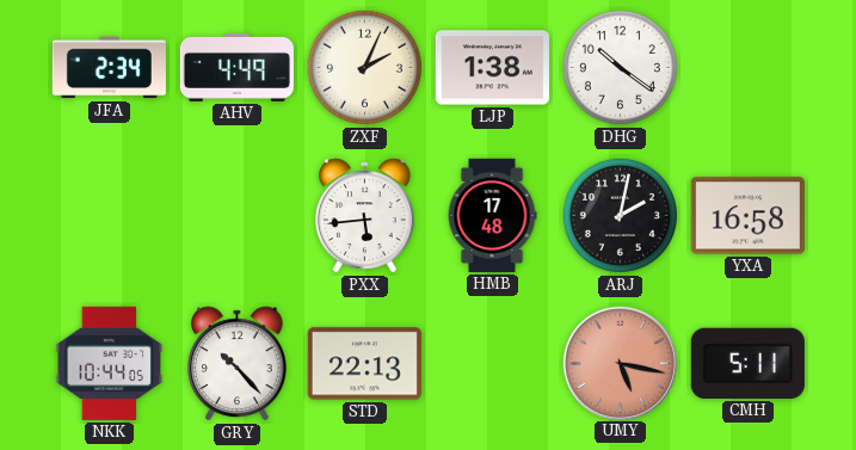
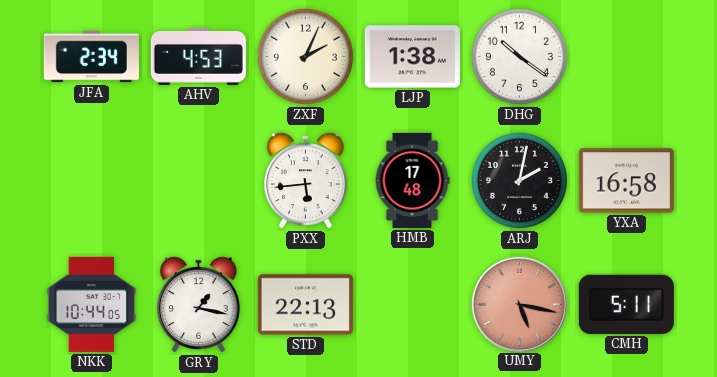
AHV: 4:49 -> 4:53 (198, 56)
GRY: 10:23 -> 1:17 (199, 305)
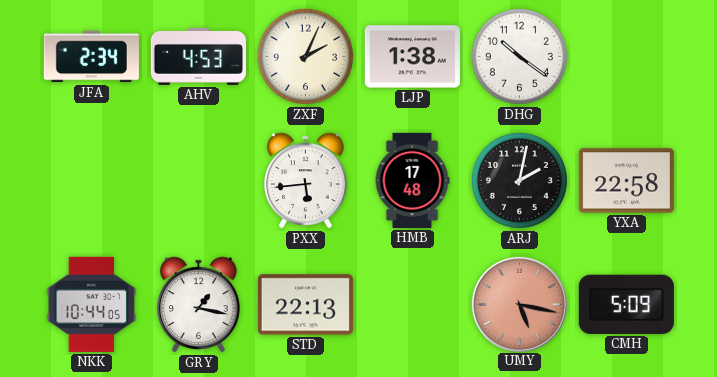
YXA: 16:58 -> 22:58 (626, 181)
CMH: 5:11 -> 5:09 (626, 304)
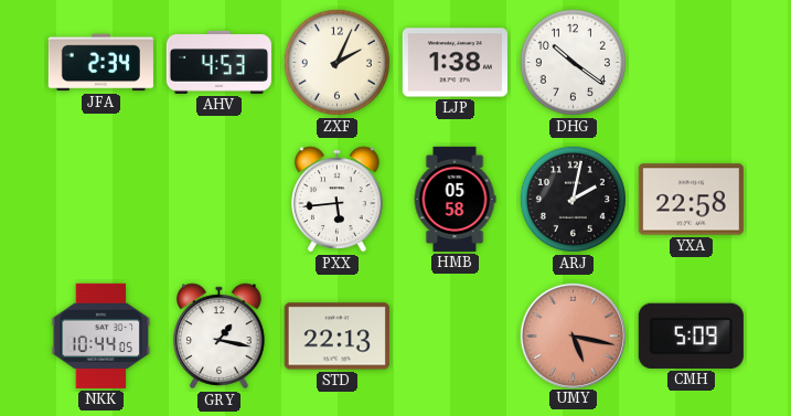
HMB: 17:48 -> 05:58 (455, 199)
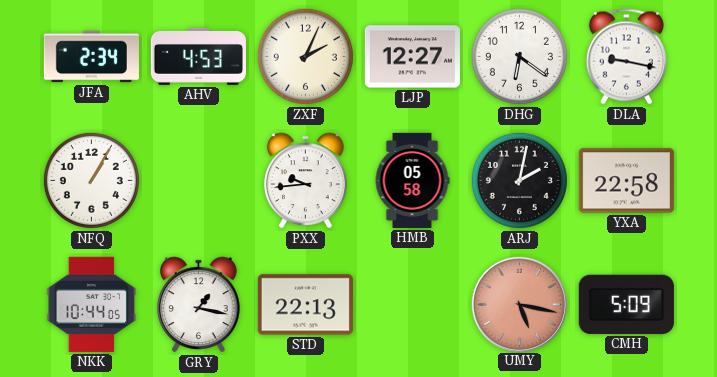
LJP: 1:38 -> 12:27 (412, 57)
DHG: 10:21 -> 6:21 (519, 56)
DLA: none -> 9:17 (626, 57)
NFQ: none -> 1:05 (91, 180)
PXX: 5:44 -> 9:44 (306, 181)
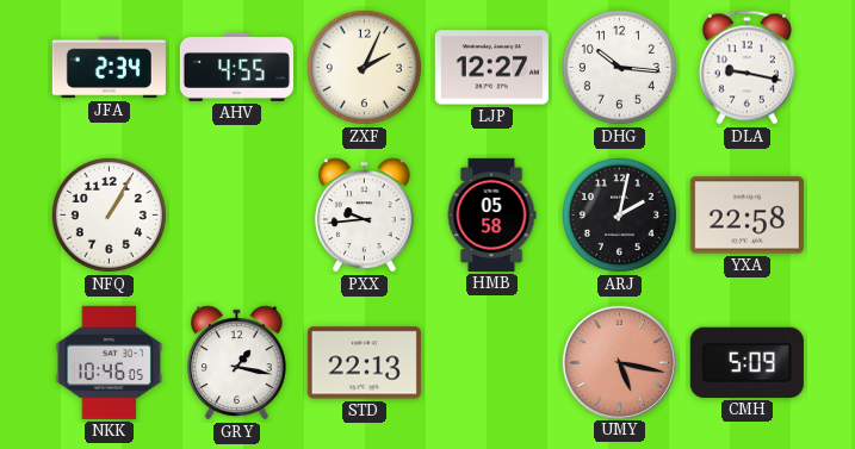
AHV: 4:53 -> 4:55 (236, 67)
DHG: 6:21 -> 10:16 (619, 67)
NKK: 10:44 -> 10:46 (110, 362)
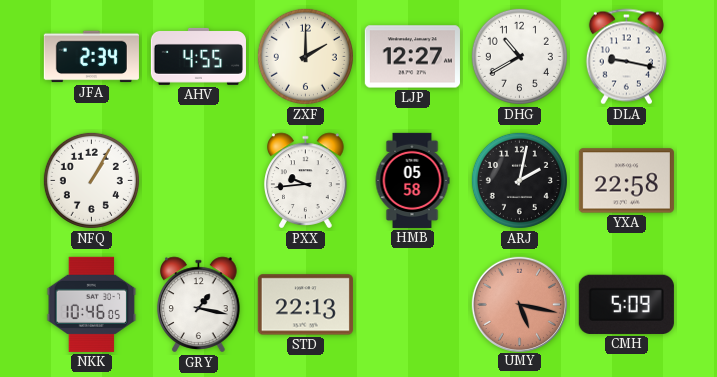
ZXF: 2:04 -> 2:00 (305, 56)
DHG: 10:16 -> 10:40 (519, 56)
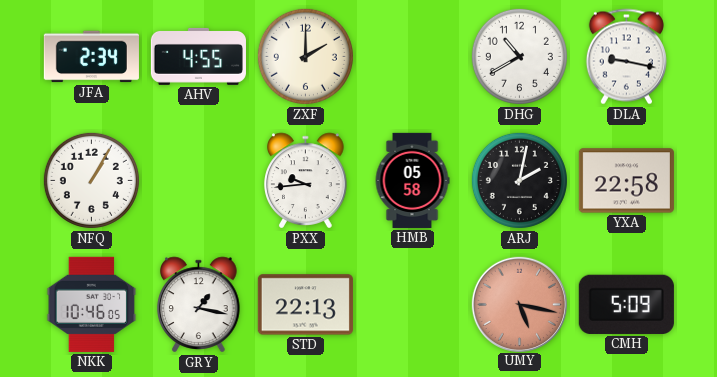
LJP: 12:27 -> none (412, 57)
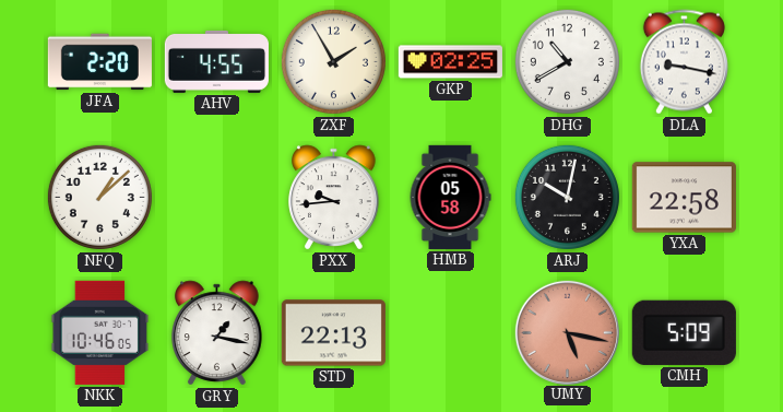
JFA: 2:34 -> 2:20 (99, 62)
ZXF: 2:00 -> 1:55 (333, 61)
GKP: none -> 02:25 (450, 62)
NFQ: 1:05 -> 1:08 (99, 197)
ARJ: 2:02 -> 10:02 (567, 197)
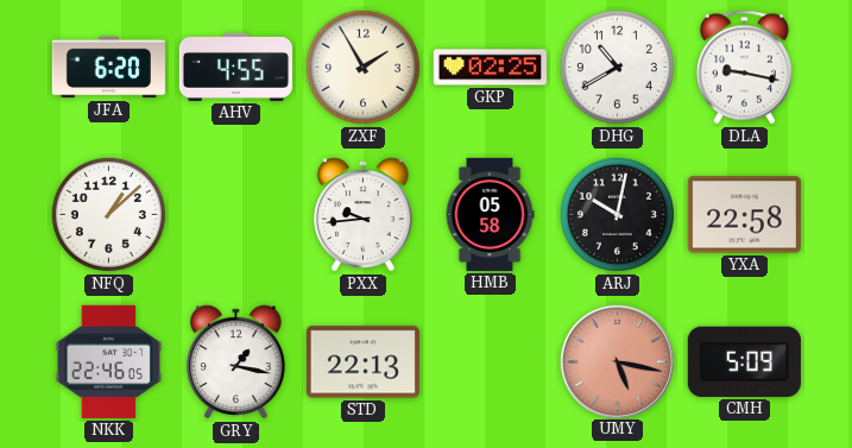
JFA: 2:20 -> 6:20 (108, 68)
NKK: 10:46 -> 22:46 (109, 361)
